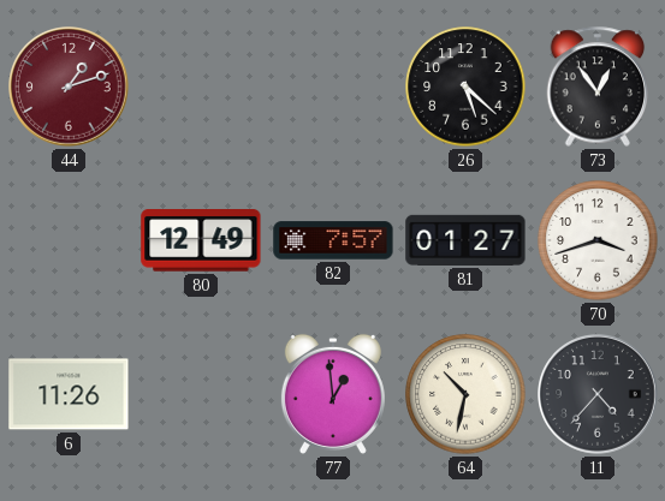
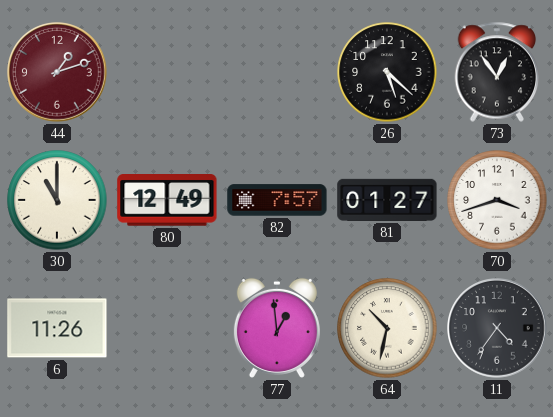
30: none -> 11:00 (57, 200)
11: 4:37 -> 4:36 (497, 328)
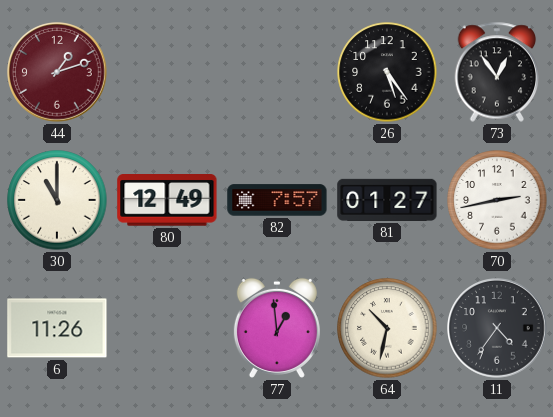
26: 5:22 -> 5:24 (387, 72)
70: 3:42 -> 2:43 (497, 200)
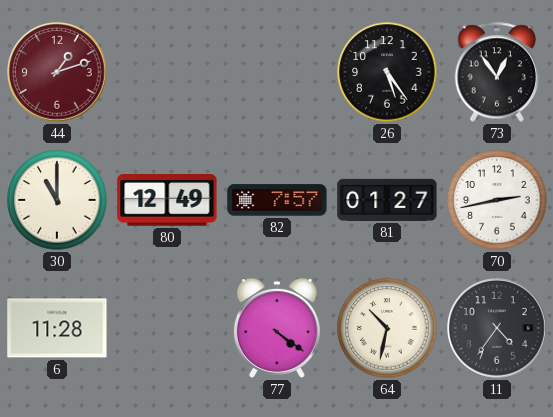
6: 11:26 -> 11:28 (57, 328)
77: 12:59 -> 4:21 (277, 328)
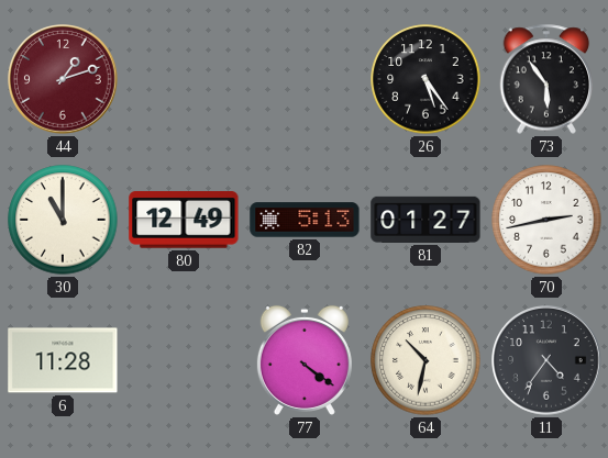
73: 12:54 -> 5:54 (546, 79)
82: 7:57 -> 5:13 (305, 220)
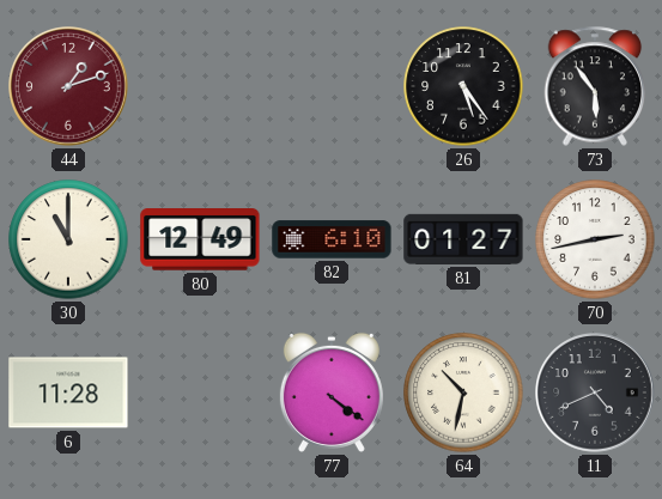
82: 5:13 -> 6:10 (332, 239)
11: 4:36 -> 4:41 (595, 392)
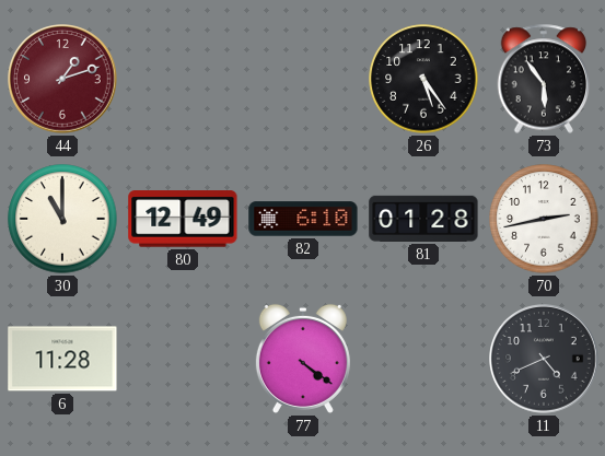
81: 01:27 -> 01:28 (423, 219)
64: 10:32 -> none (463, 392)
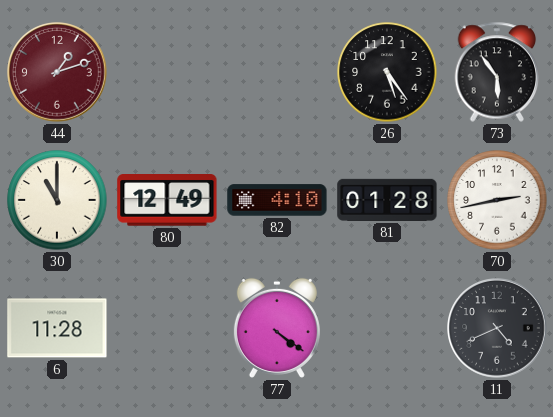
82: 6:10 -> 4:10 (277, 200)
